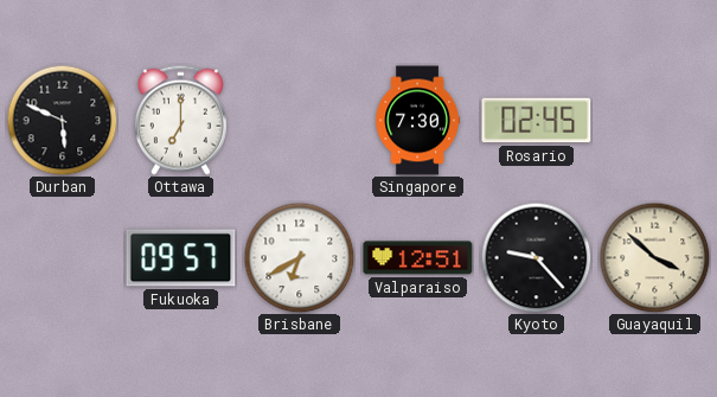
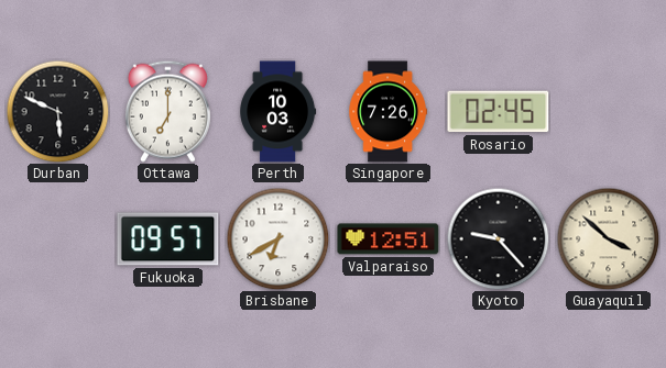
Perth: none -> 10:03 (279, 112)
Singapore: 7:30 -> 7:26 (387, 112)
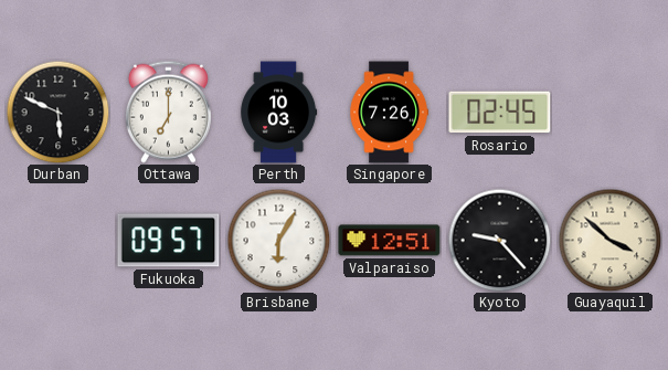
Brisbane: 6:40 -> 6:05 (278, 240)
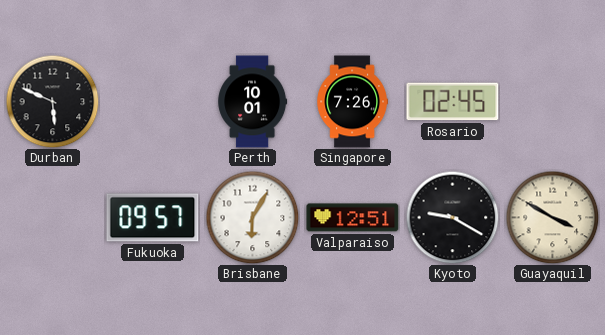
Ottawa: 7:00 -> none (168, 112)
Perth: 10:03 -> 10:01 (253, 102)
Kyoto: 9:23 -> 9:20 (452, 217)
Guayaquil: 3:52 -> 3:50 (552, 217)
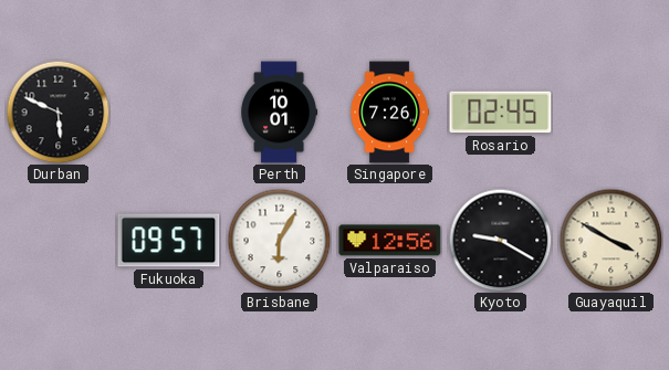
Valparaiso: 12:51 -> 12:56 (390, 241)
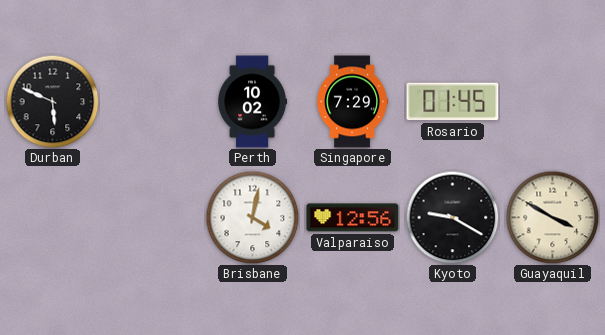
Perth: 10:01 -> 10:02 (253, 102)
Singapore: 7:26 -> 7:29 (352, 102)
Rosario: 02:45 -> 01:45 (453, 102)
Fukuoka: 09:57 -> none (169, 241)
Brisbane: 6:05 -> 4:02 (252, 217)
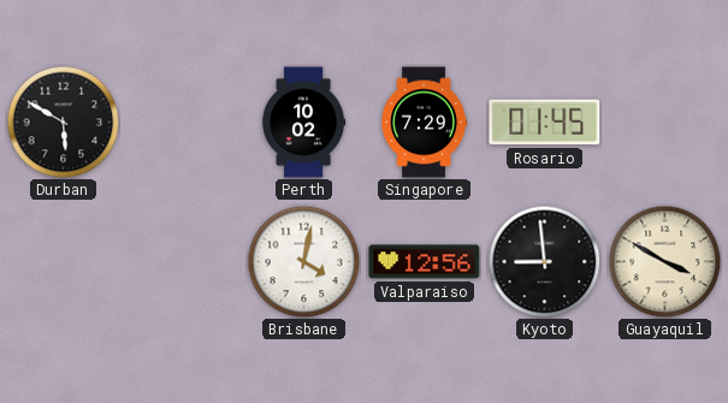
Durban: 5:49 -> 5:50 (63, 122)
Kyoto: 9:20 -> 8:59 (544, 261)
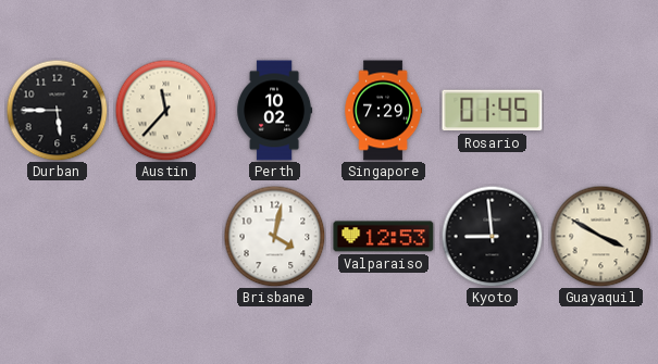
Durban: 5:50 -> 5:45 (57, 110)
Austin: none -> 11:37 (165, 110)
Valparaiso: 12:56 -> 12:53 (384, 237)
